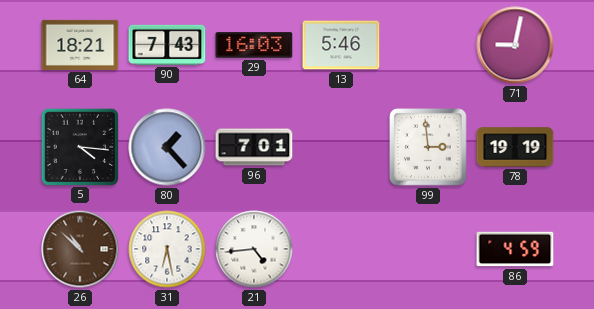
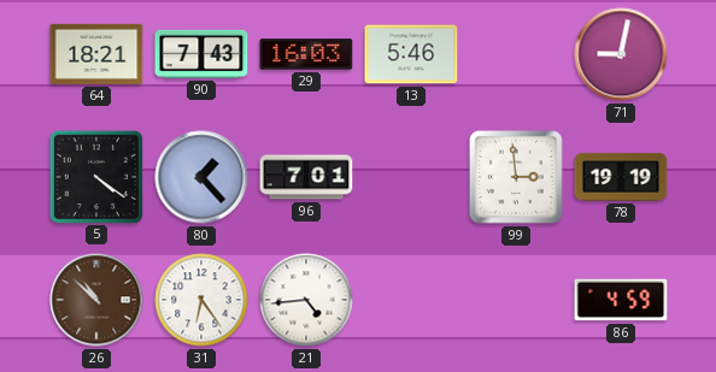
5: 4:16 -> 4:21 (95, 176)
31: 6:28 -> 6:24 (201, 300)
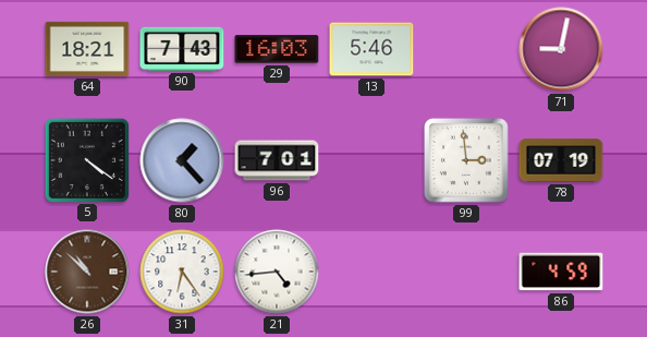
78: 19:19 -> 07:19 (561, 160)
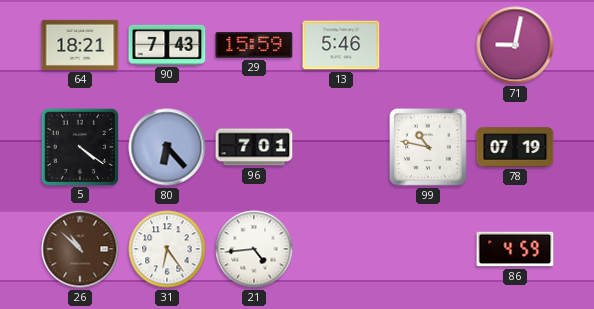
29: 16:03 -> 15:59 (254, 45)
80: 1:23 -> 6:23 (167, 147)
99: 2:59 -> 10:47 (429, 148)
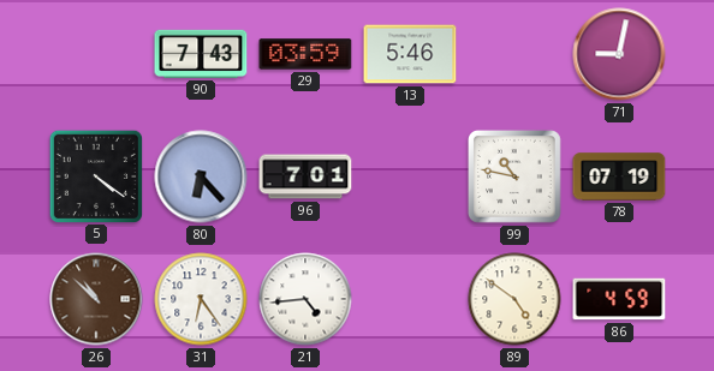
64: 18:21 -> none (80, 45)
29: 15:59 -> 03:59 (305, 54)
89: none -> 4:51 (514, 299)
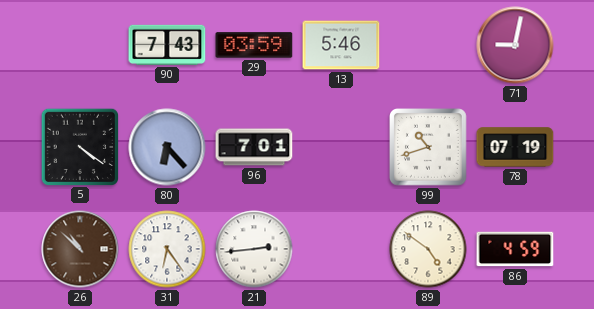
99: 10:47 -> 10:42 (429, 148)
21: 4:44 -> 2:44 (254, 249)
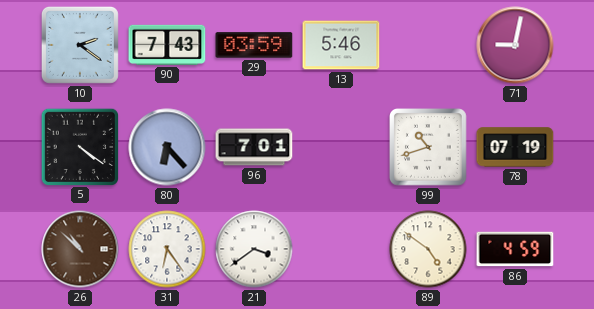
10: none -> 2:21 (80, 45)
21: 2:44 -> 3:39 (254, 249)
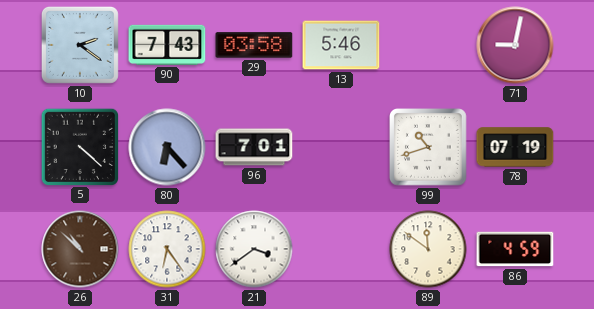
29: 03:59 -> 03:58 (254, 45)
5: 4:21 -> 4:22 (79, 146)
89: 4:51 -> 11:51 (428, 249)
